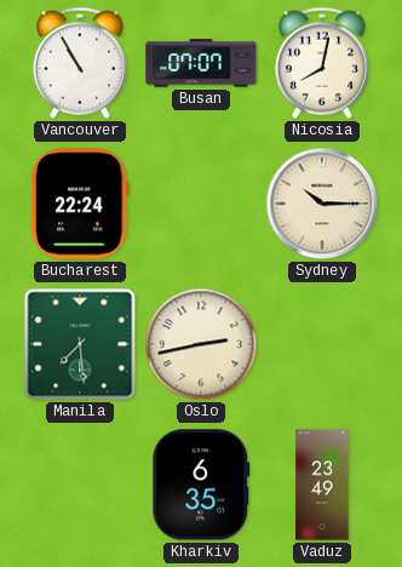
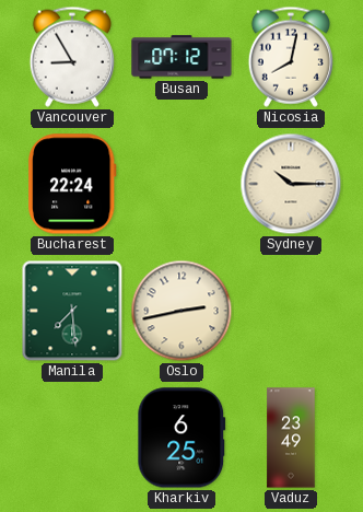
Vancouver: 10:55 -> 8:55 (72, 57)
Busan: 07:07 -> 07:12 (181, 57)
Kharkiv: 6:35 -> 6:25 (181, 438)
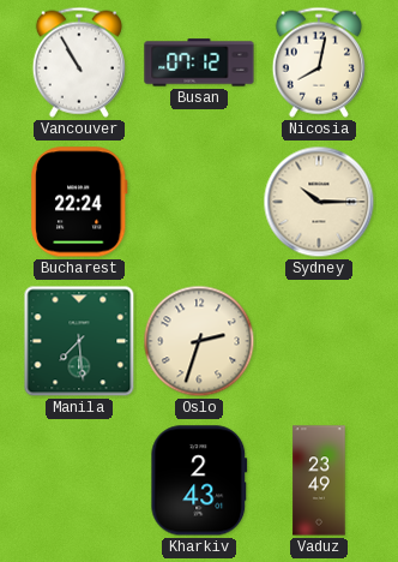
Vancouver: 8:55 -> 10:55 (79, 62)
Oslo: 2:43 -> 2:33 (199, 341)
Kharkiv: 6:25 -> 2:43 (199, 480)
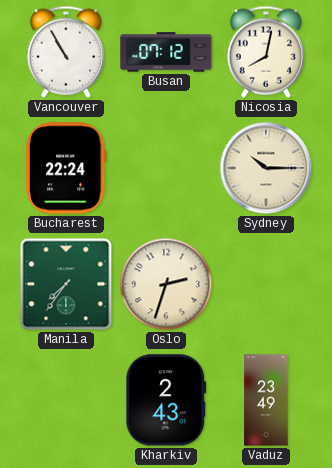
Manila: 7:29 -> 7:36 (66, 284)
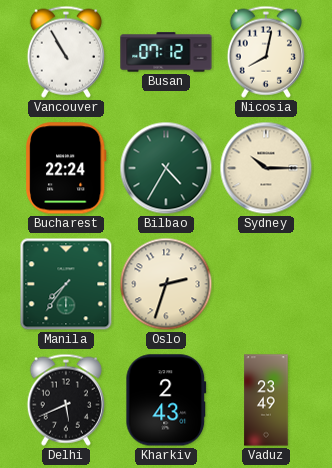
Bilbao: none -> 4:35 (166, 168)
Delhi: none -> 5:41 (66, 400)
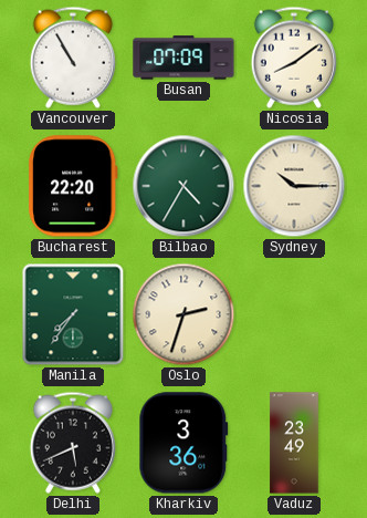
Busan: 07:12 -> 07:09 (183, 58)
Nicosia: 8:02 -> 8:09 (294, 58)
Bucharest: 22:24 -> 22:20 (74, 186)
Kharkiv: 2:43 -> 3:36 (183, 443)
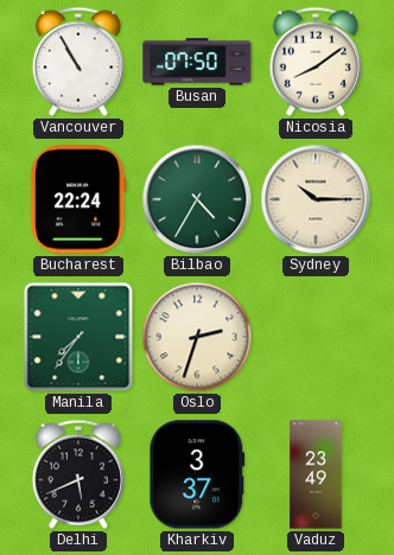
Busan: 07:09 -> 07:50 (197, 62)
Bucharest: 22:20 -> 22:24 (80, 199)
Kharkiv: 3:36 -> 3:37 (197, 474)
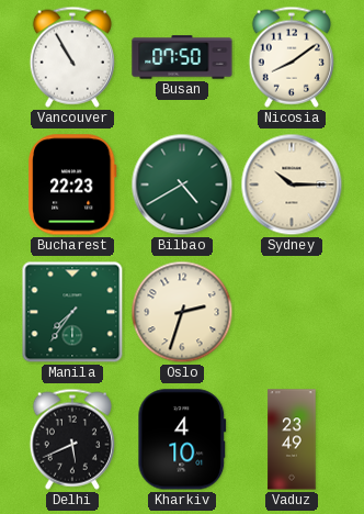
Bucharest: 22:24 -> 22:23 (73, 185)
Bilbao: 4:35 -> 4:40 (182, 185)
Kharkiv: 3:37 -> 4:10 (182, 439)
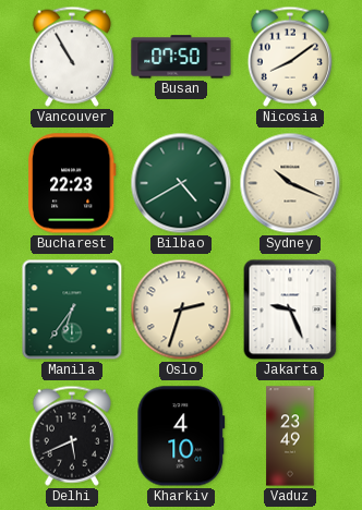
Sydney: 10:15 -> 10:19 (290, 183)
Manila: 7:36 -> 6:36 (72, 309)
Jakarta: none -> 9:26 (290, 309)
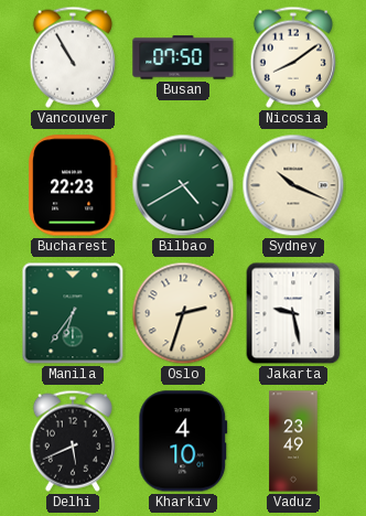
Jakarta: 9:26 -> 9:28 (293, 313)
